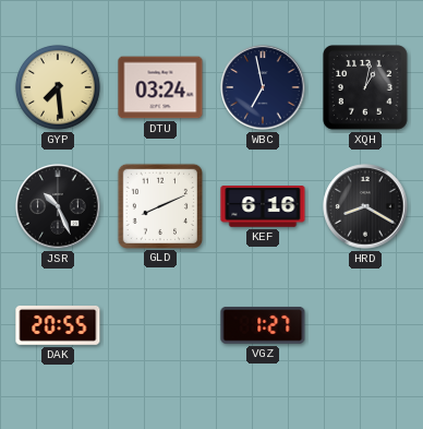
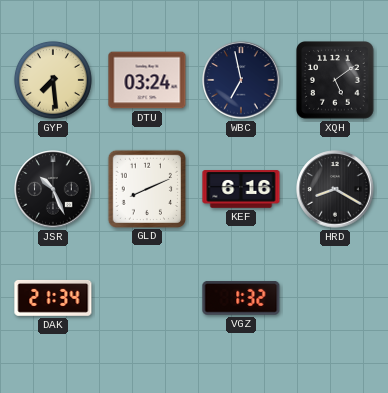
XQH: 1:02 -> 5:09 (336, 81)
DAK: 20:55 -> 21:34 (53, 298)
VGZ: 1:27 -> 1:32 (241, 299)
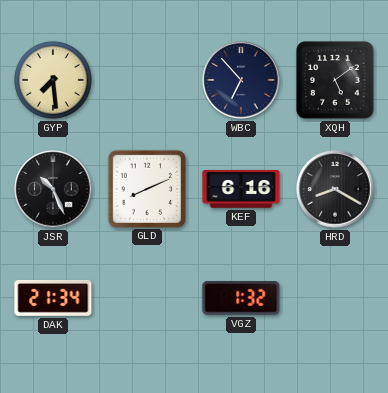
DTU: 03:24 -> none (147, 80)
WBC: 6:58 -> 6:53 (241, 80)
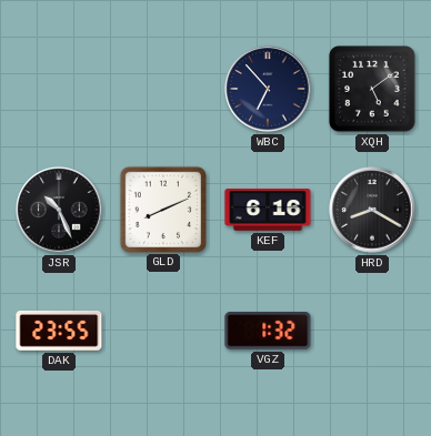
GYP: 7:29 -> none (53, 80)
DAK: 21:34 -> 23:55 (59, 331)
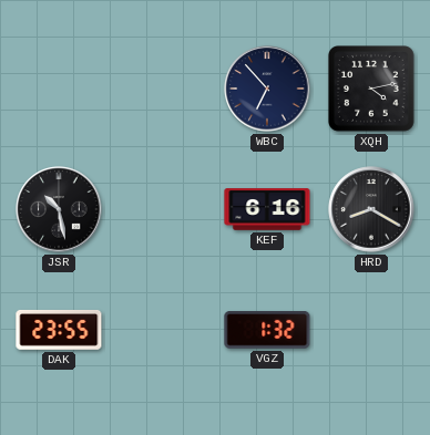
XQH: 5:09 -> 4:13 (372, 90)
JSR: 10:26 -> 10:28 (59, 209)
GLD: 8:11 -> none (162, 209)
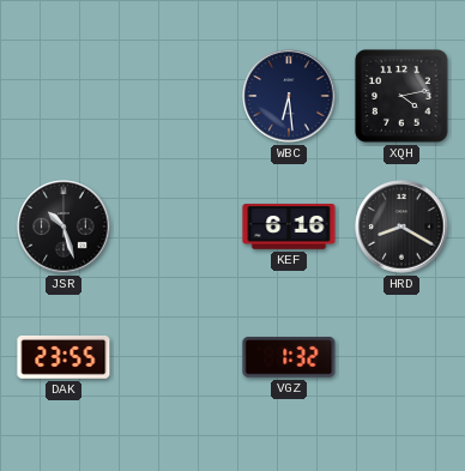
WBC: 6:53 -> 6:29 (289, 96)
JSR: 10:28 -> 10:27 (64, 227)
